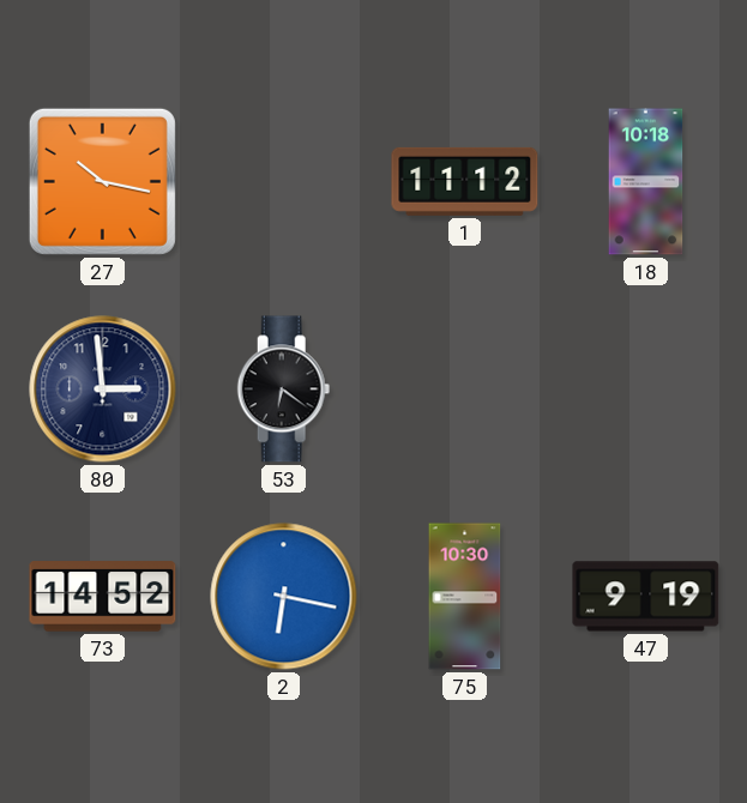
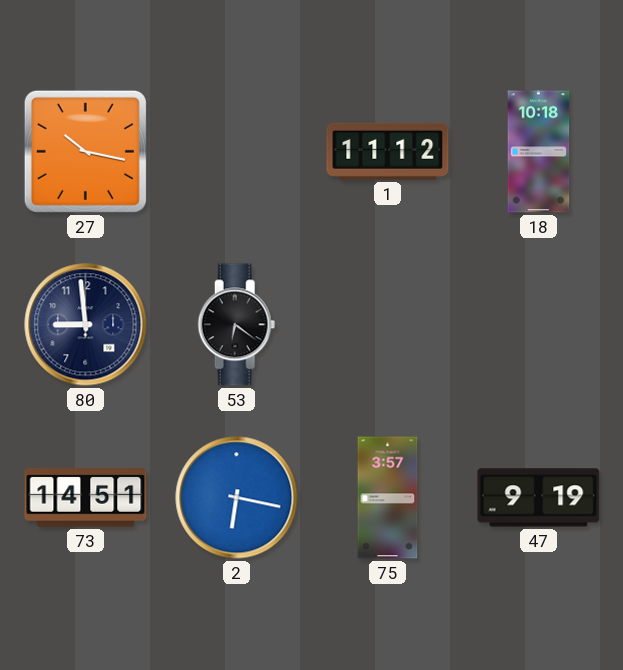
80: 2:59 -> 8:59 (86, 325)
73: 14:52 -> 14:51 (86, 498)
75: 10:30 -> 3:57 (388, 498)
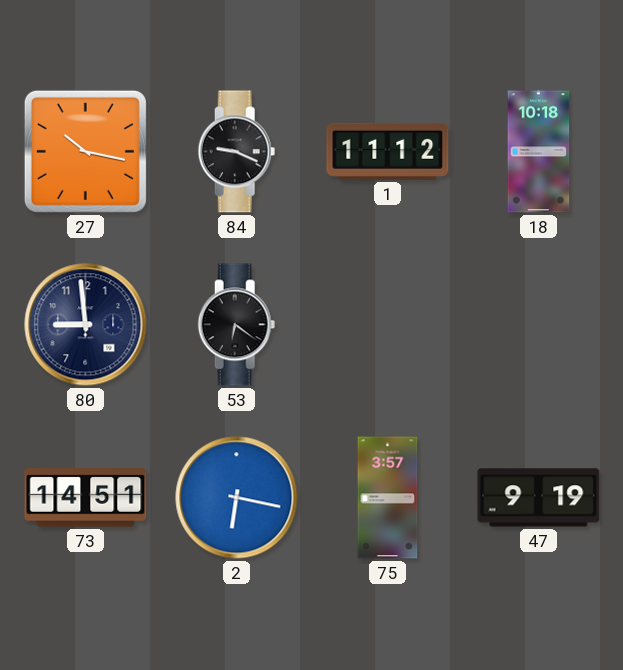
84: none -> 9:19 (237, 152)
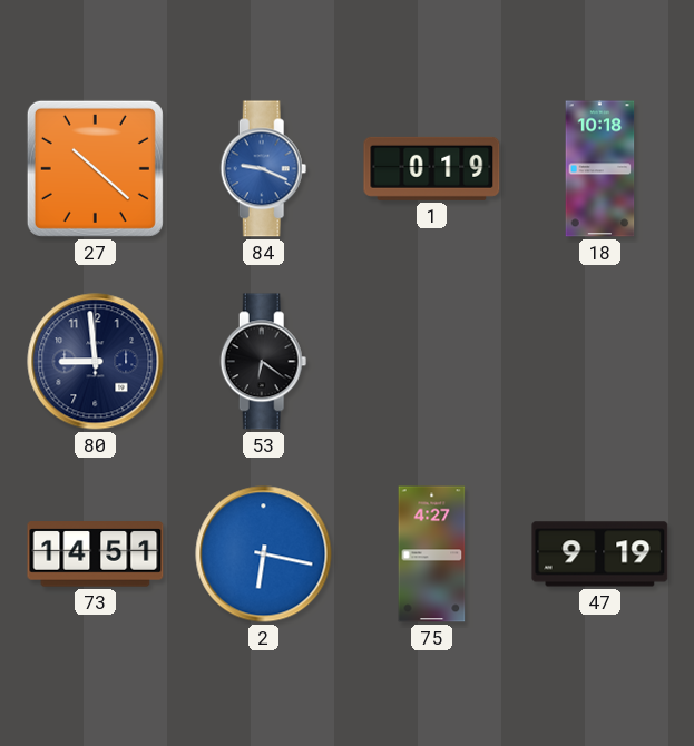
27: 10:17 -> 10:22 (95, 168)
84 dial: black -> blue (264, 169)
1: 11:12 -> 0:19 (432, 168)
75: 3:57 -> 4:27 (432, 554)
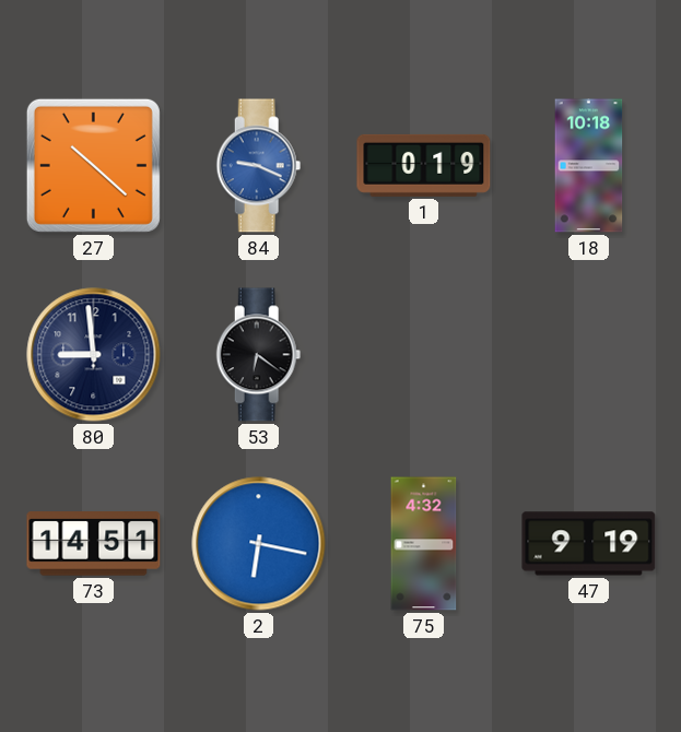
75: 4:27 -> 4:32 (424, 544)
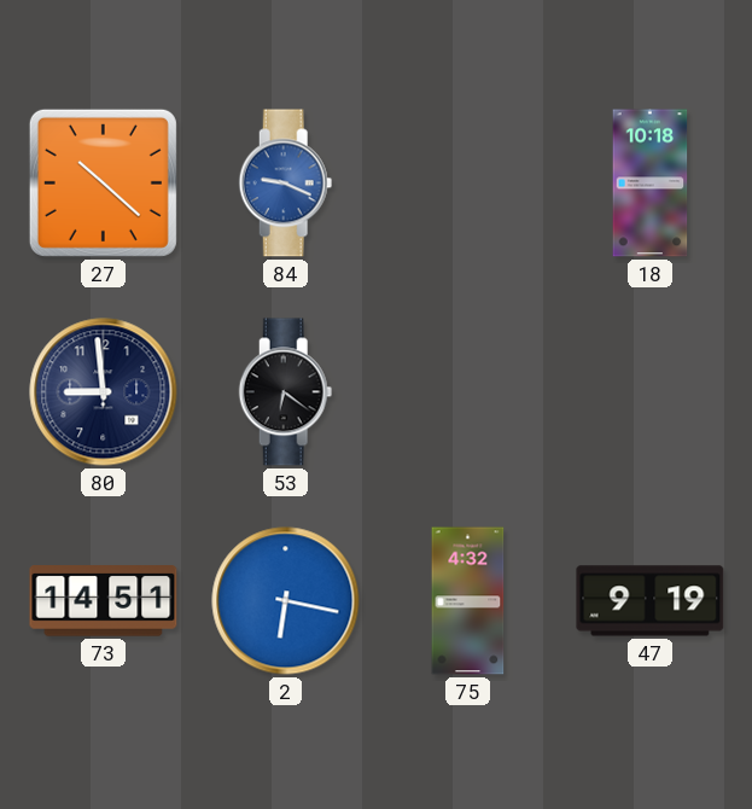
1: 0:19 -> none (424, 165)
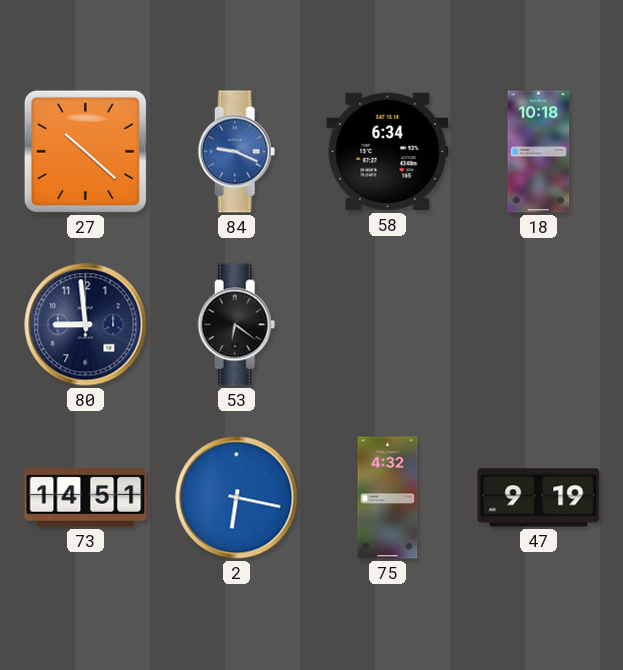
58: none -> 6:34 (388, 152)
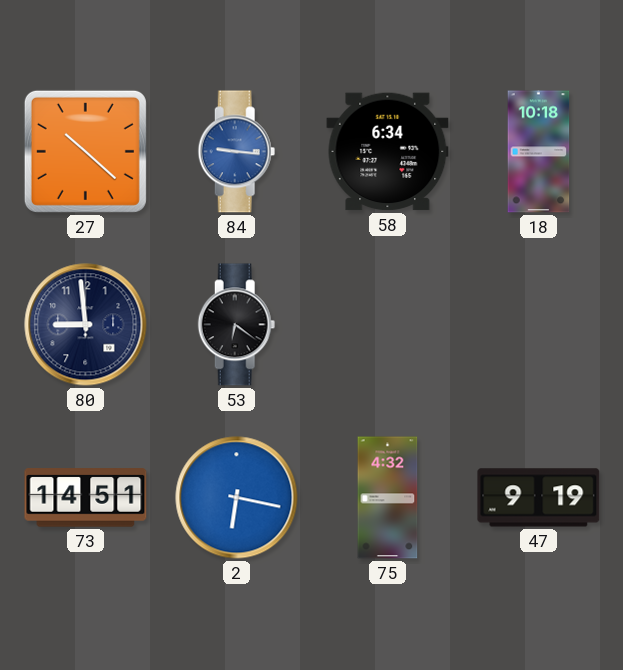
84: 9:19 -> 9:16 (237, 152)
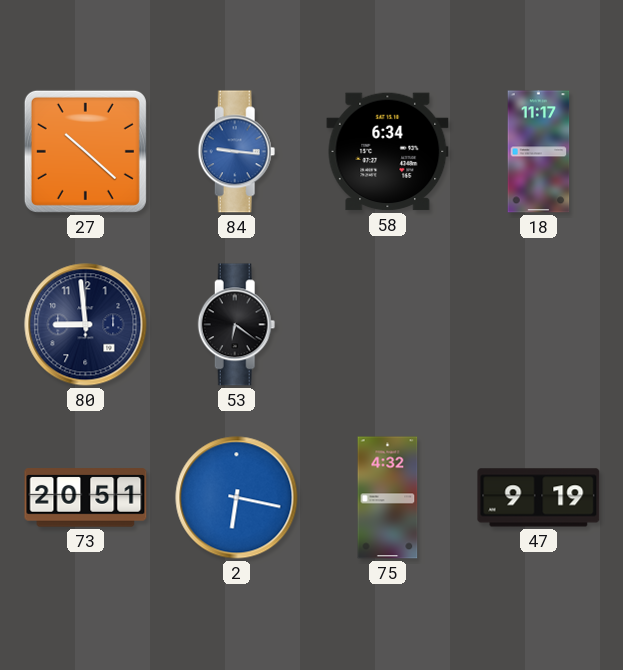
18: 10:18 -> 11:17 (539, 152)
73: 14:51 -> 20:51 (86, 498)
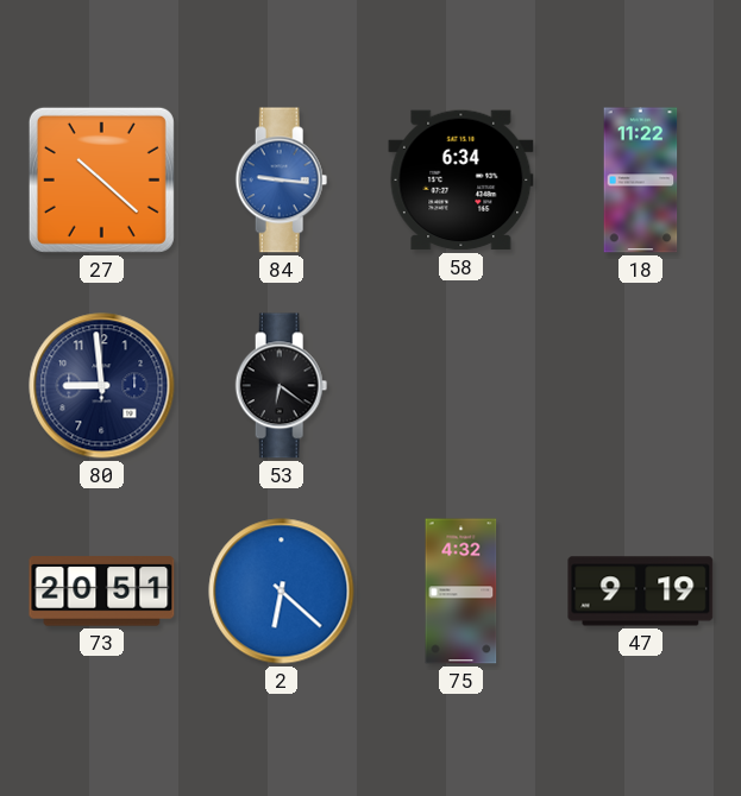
18: 11:17 -> 11:22 (641, 181)
2: 6:17 -> 6:22 (282, 592)
